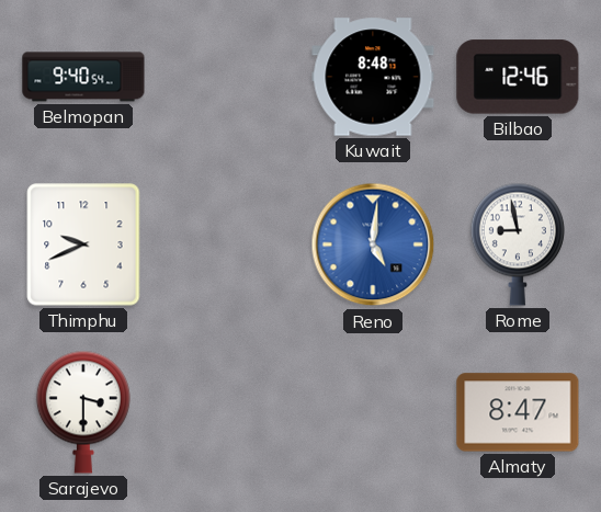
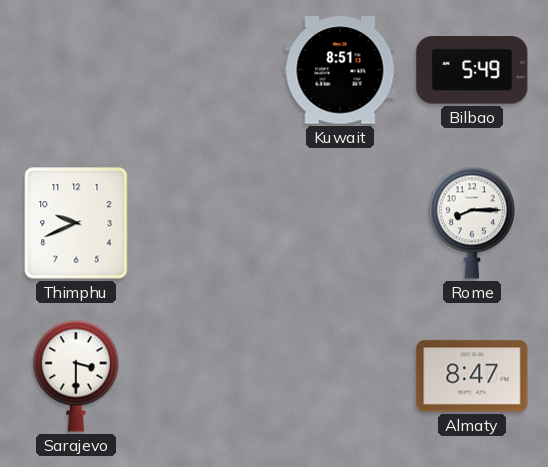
Belmopan: 9:40 -> none (83, 77)
Kuwait: 8:48 -> 8:51 (340, 70)
Bilbao: 12:46 -> 5:49 (472, 70)
Reno: 5:01 -> none (373, 244)
Rome: 8:58 -> 8:15 (472, 223)
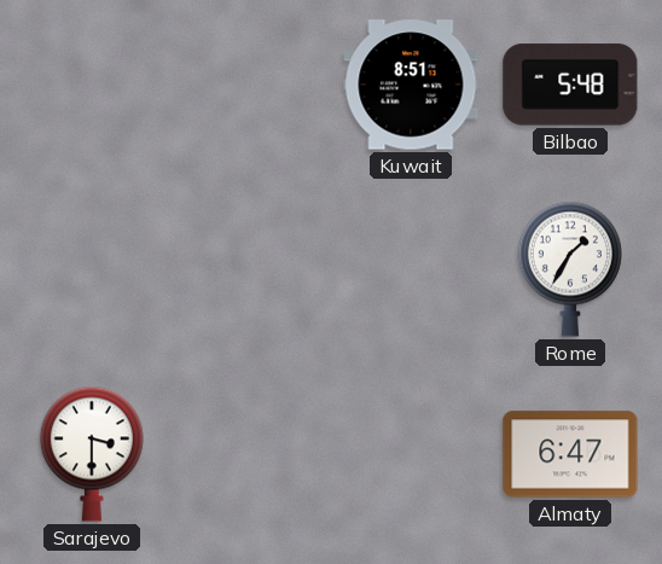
Bilbao: 5:49 -> 5:48 (570, 85)
Thimphu: 9:41 -> none (76, 223)
Rome: 8:15 -> 1:35 (570, 269)
Almaty: 8:47 -> 6:47 (570, 454)
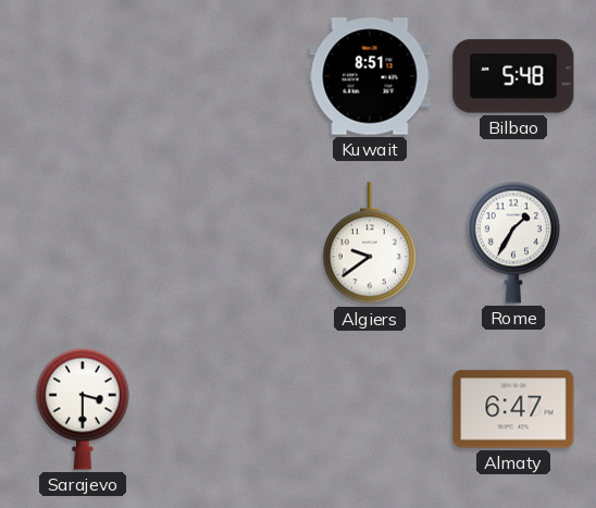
Algiers: none -> 9:39 (370, 244)
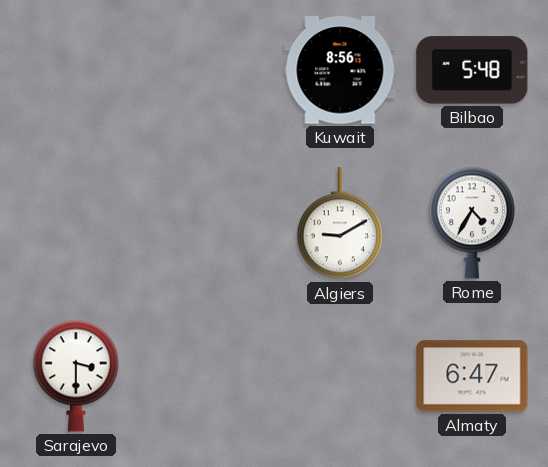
Kuwait: 8:51 -> 8:56 (340, 70)
Algiers: 9:39 -> 9:10 (340, 224)
Rome: 1:35 -> 4:35 (472, 223)
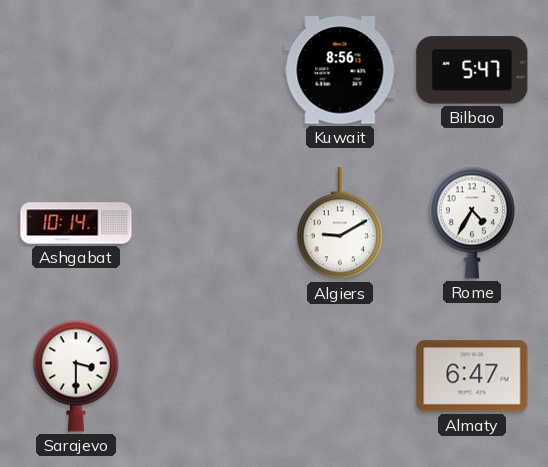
Bilbao: 5:48 -> 5:47 (472, 70)
Ashgabat: none -> 10:14 (76, 223)
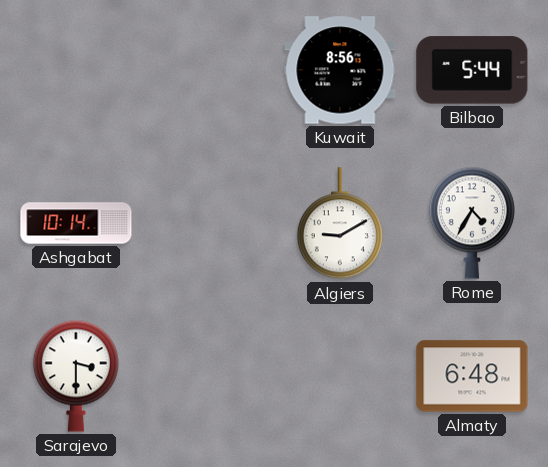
Bilbao: 5:47 -> 5:44 (472, 70)
Almaty: 6:47 -> 6:48 (472, 376)
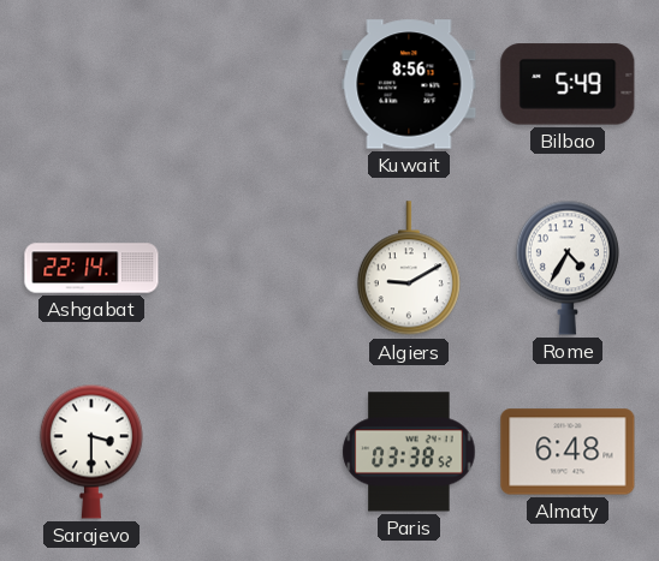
Bilbao: 5:44 -> 5:49 (568, 84)
Ashgabat: 10:14 -> 22:14 (91, 268)
Paris: none -> 03:38 (409, 452)
